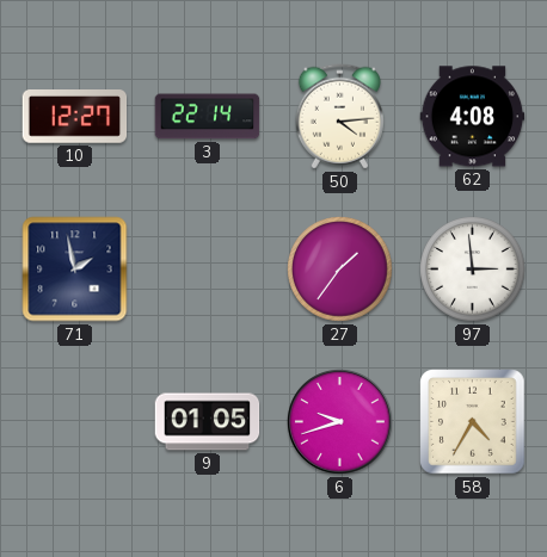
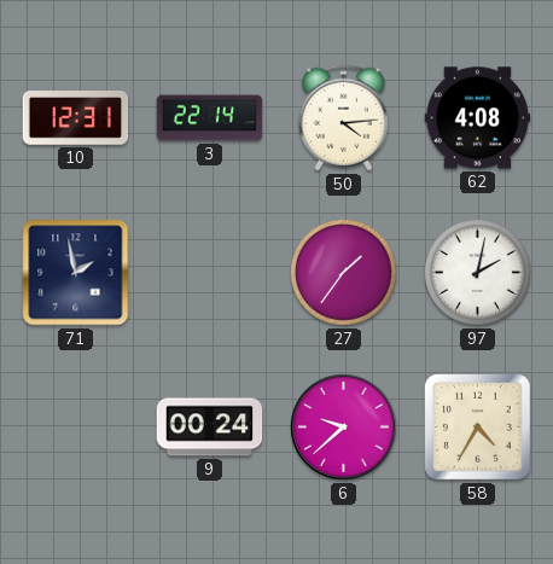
10: 12:27 -> 12:31 (76, 118)
97: 2:59 -> 2:02 (478, 273)
9: 01:05 -> 00:24 (210, 428)
6: 9:42 -> 9:38 (344, 428)
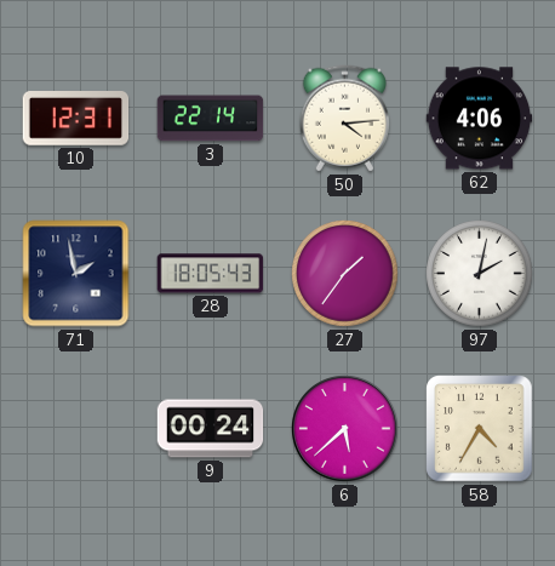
62: 4:08 -> 4:06 (480, 119)
28: none -> 18:05 (211, 274)
6: 9:38 -> 5:38 (345, 429)
